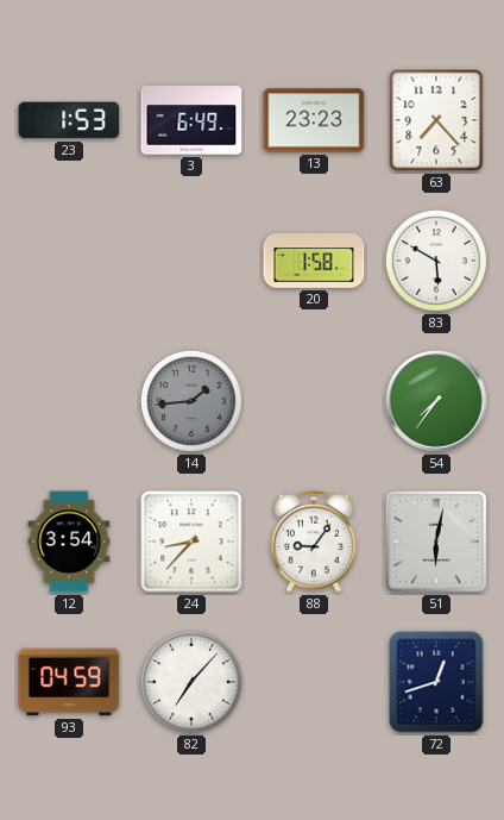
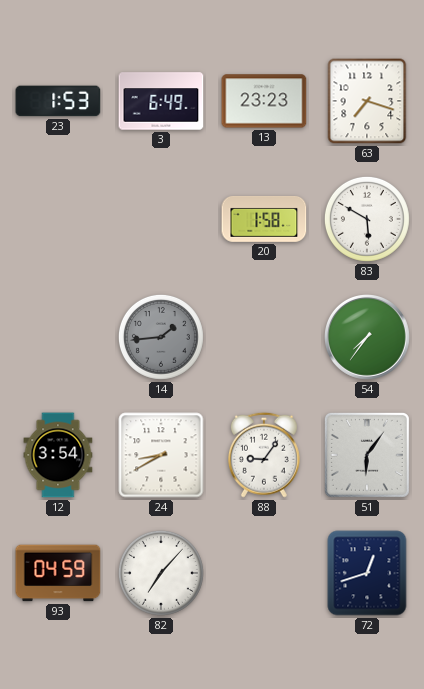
63: 7:23 -> 7:18 (367, 101)
24: 8:37 -> 8:40 (161, 455)
51: 6:02 -> 6:06 (367, 455)
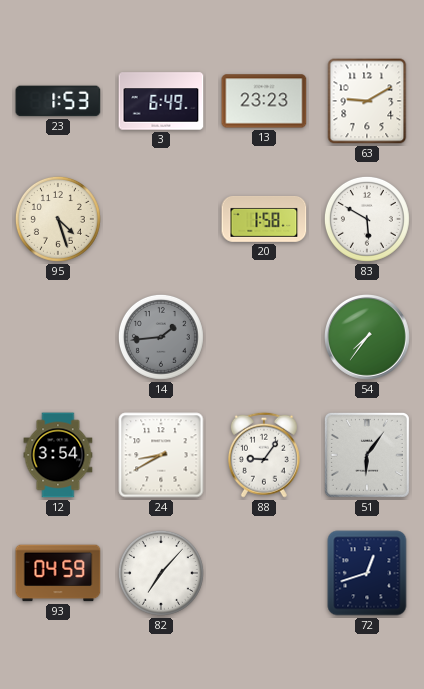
63: 7:18 -> 9:10 (367, 101)
95: none -> 4:27 (58, 219)
